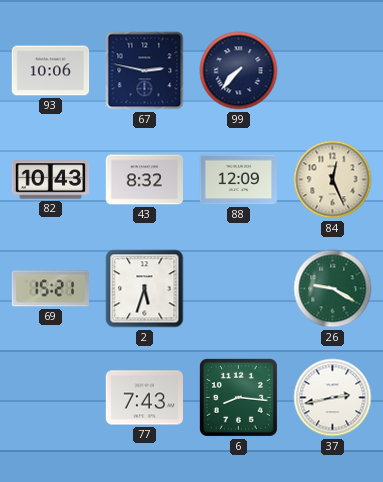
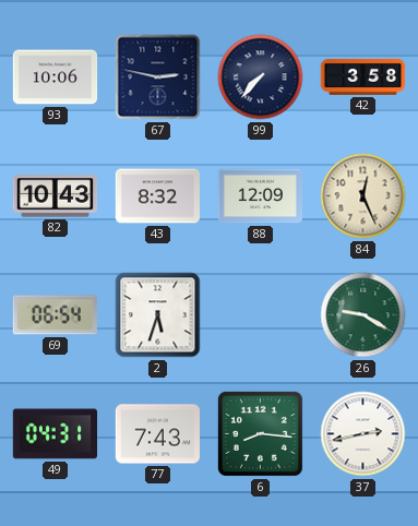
42: none -> 3:58 (363, 76)
69: 15:21 -> 06:54 (55, 315)
49: none -> 04:31 (55, 434)
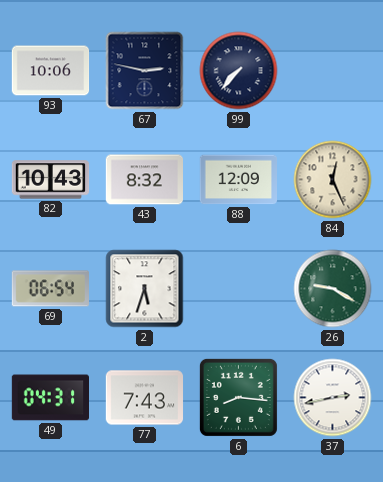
42: 3:58 -> none (363, 76)
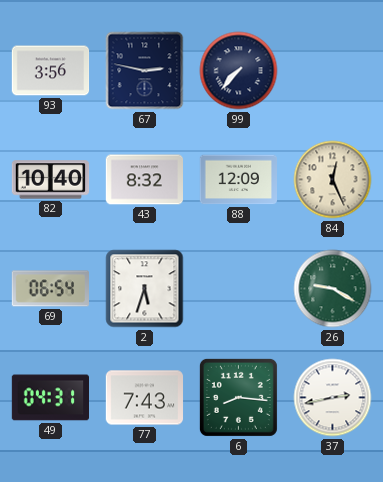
93: 10:06 -> 3:56 (51, 71)
82: 10:43 -> 10:40 (51, 180)
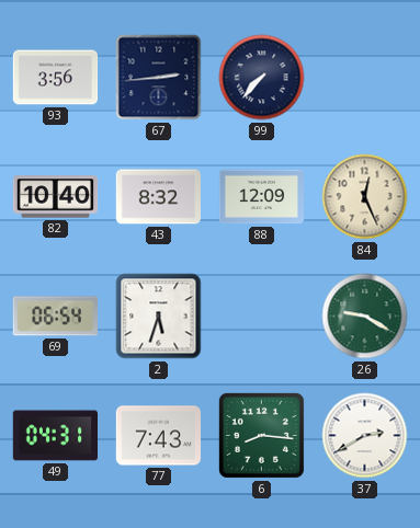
67: 2:47 -> 2:44 (159, 78)
37: 2:43 -> 2:40 (365, 436)
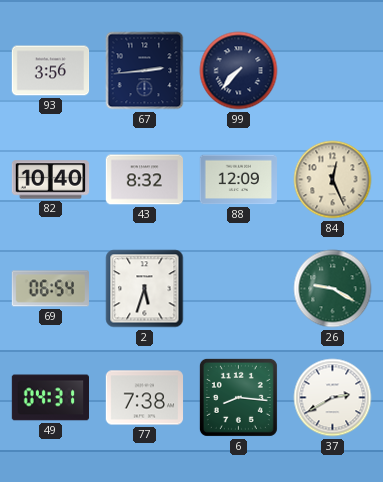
77: 7:43 -> 7:38 (145, 398)
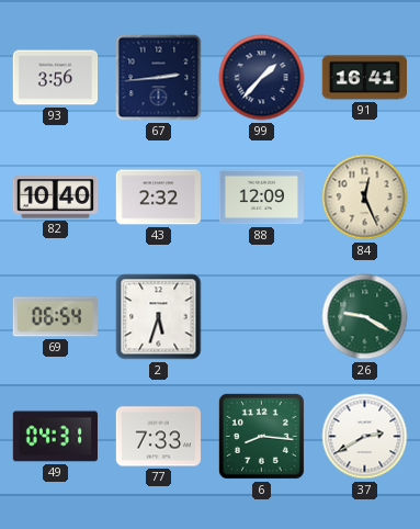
99: 7:37 -> 1:37 (262, 78)
91: none -> 16:41 (364, 78)
43: 8:32 -> 2:32 (159, 198)
77: 7:38 -> 7:33 (159, 437)
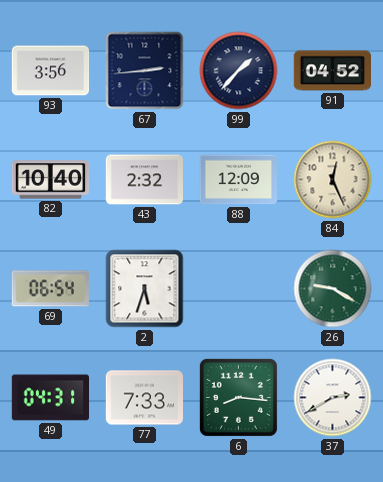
91: 16:41 -> 04:52 (332, 71)
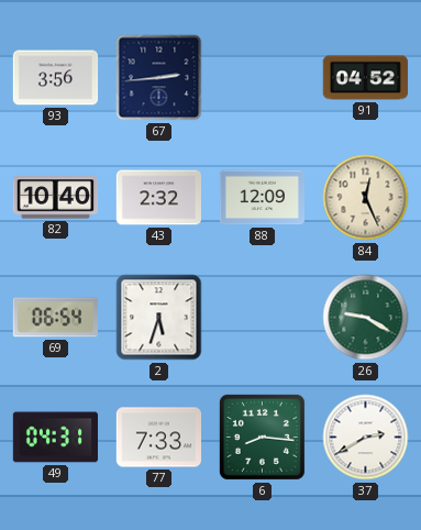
99: 1:37 -> none (239, 71)
